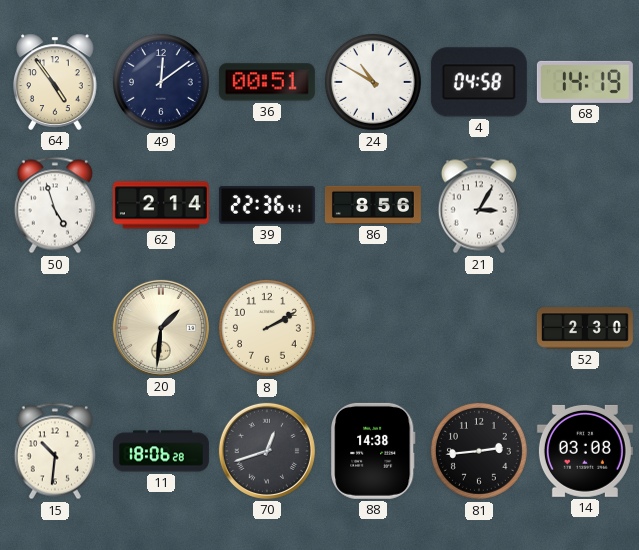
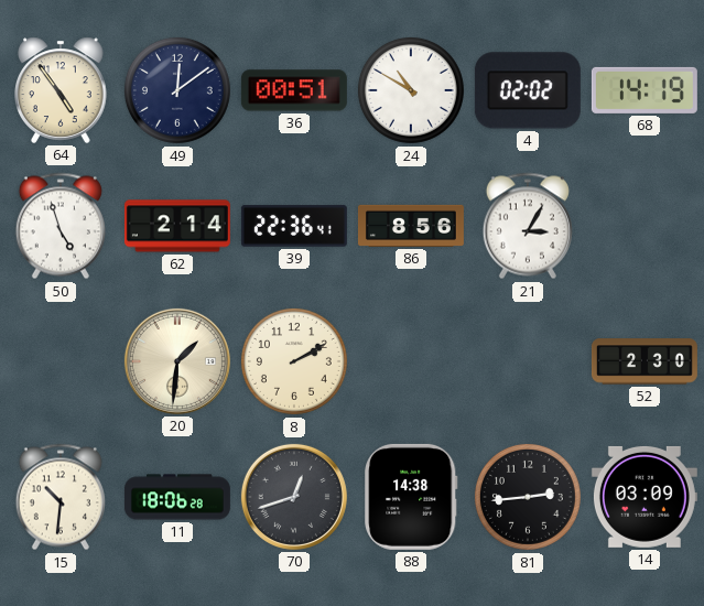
4: 04:58 -> 02:02 (528, 90)
14: 03:08 -> 03:09 (645, 497)
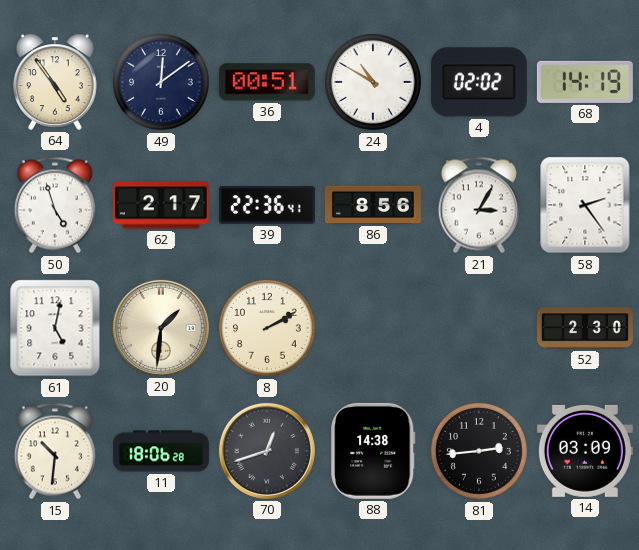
62: 2:14 -> 2:17 (161, 205)
58: none -> 2:24 (585, 205)
61: none -> 5:02 (55, 328)
